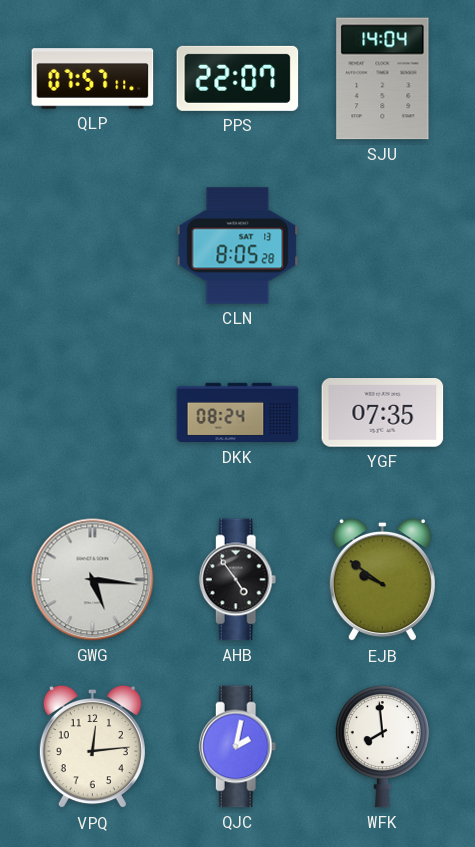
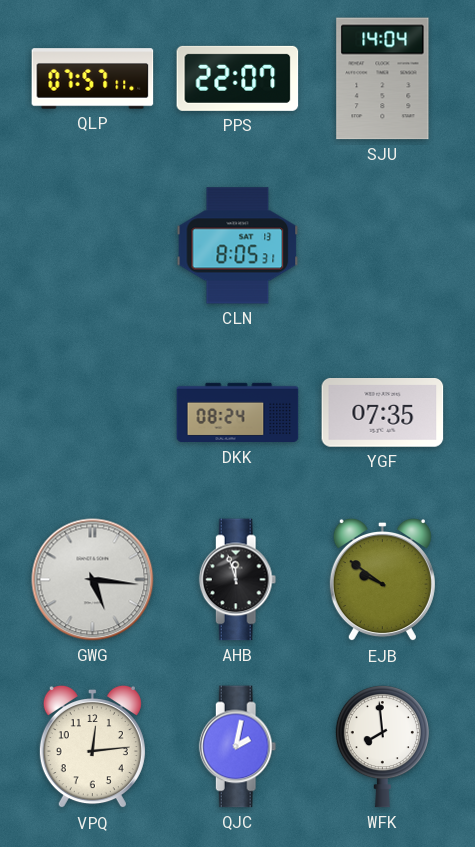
CLN: 8:05:28 -> 8:05:31 (238, 246)
AHB: 4:54 -> 11:57 (238, 580)
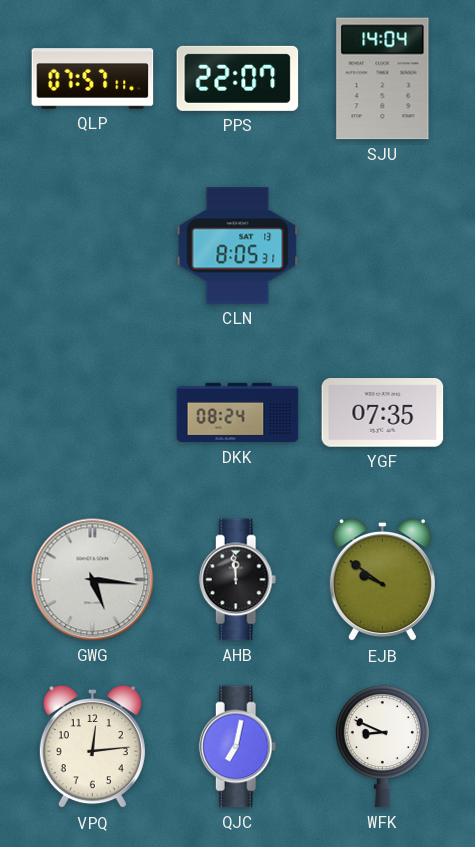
AHB: 11:57 -> 11:59 (238, 580)
QJC: 2:02 -> 7:02 (238, 747)
WFK: 7:59 -> 8:49 (382, 747)
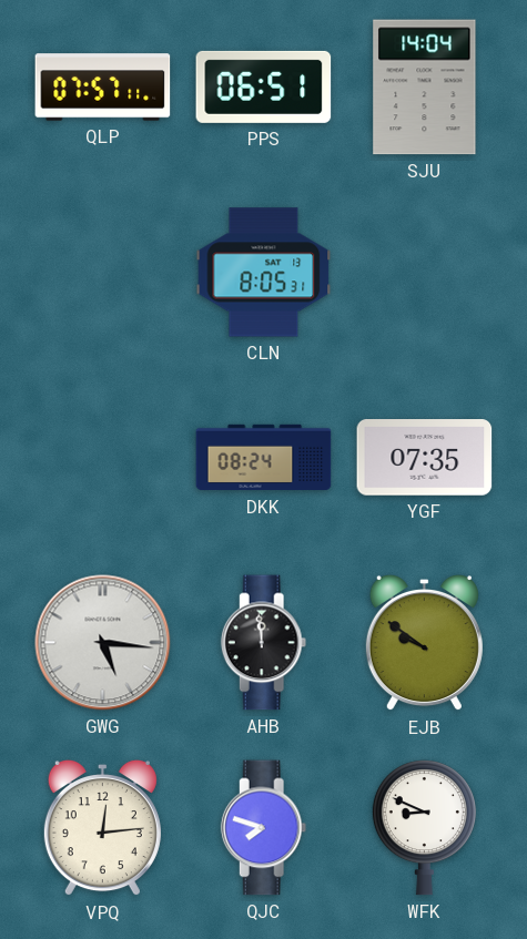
PPS: 22:07 -> 06:51 (264, 86)
QJC: 7:02 -> 7:48 (264, 828)
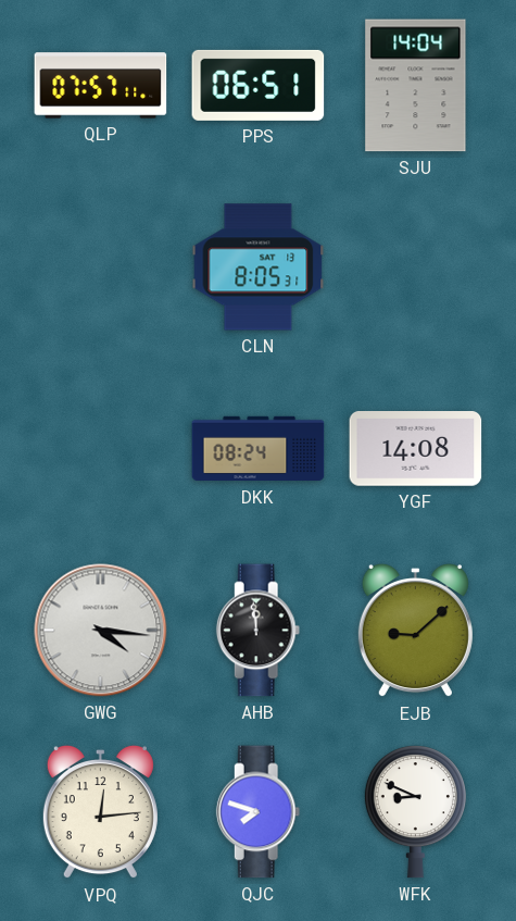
YGF: 07:35 -> 14:08 (416, 449)
GWG: 5:16 -> 4:16 (101, 631)
EJB: 9:51 -> 9:08 (415, 631)
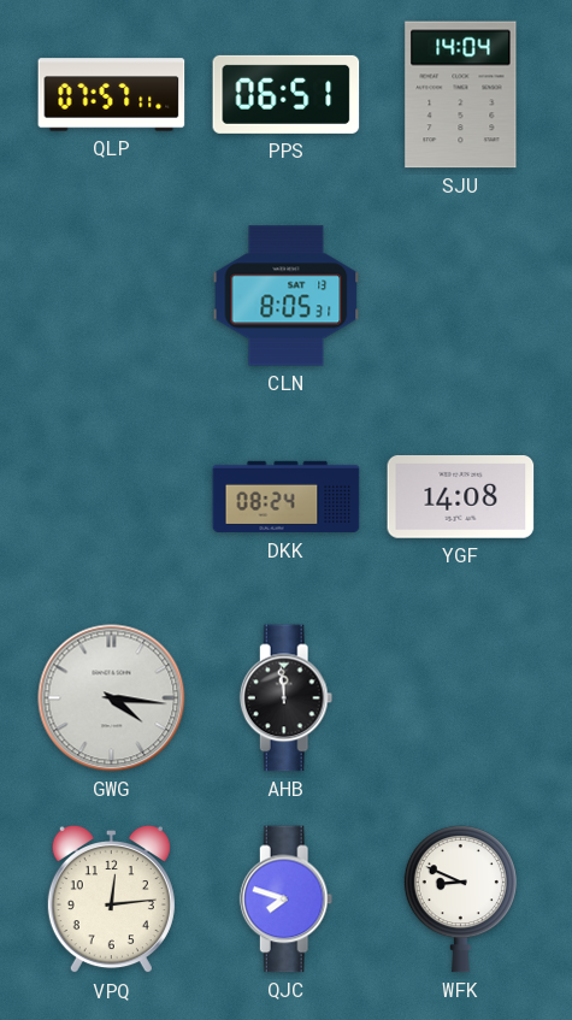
EJB: 9:08 -> none (415, 631)
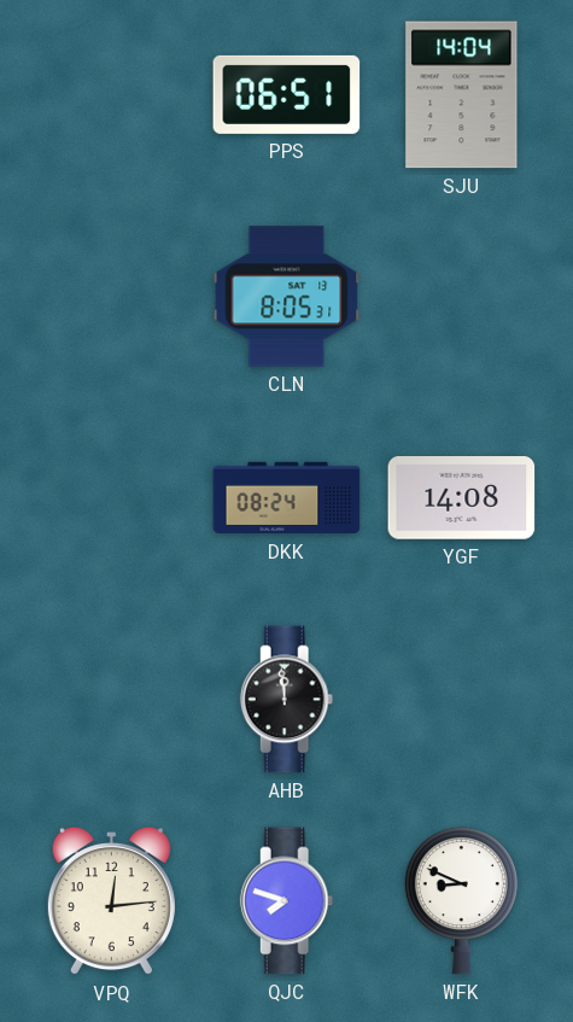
QLP: 07:57 -> none (112, 95)
GWG: 4:16 -> none (112, 698)
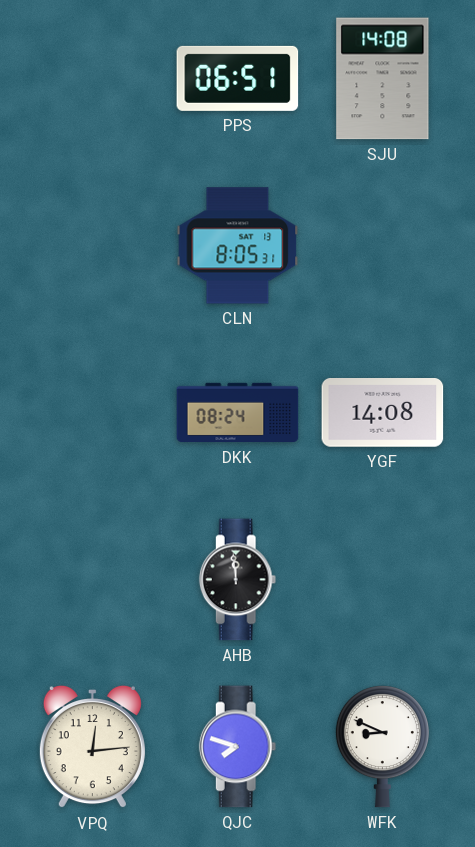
SJU: 14:04 -> 14:08 (383, 79)
